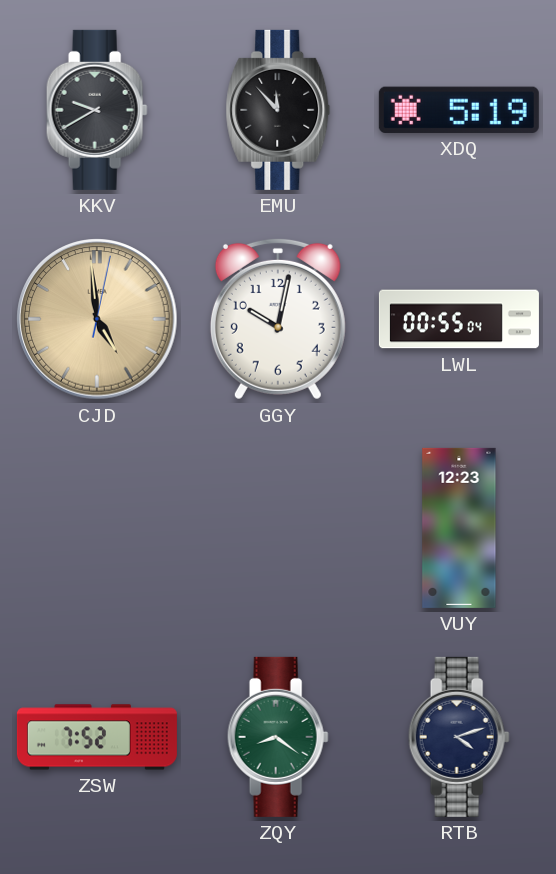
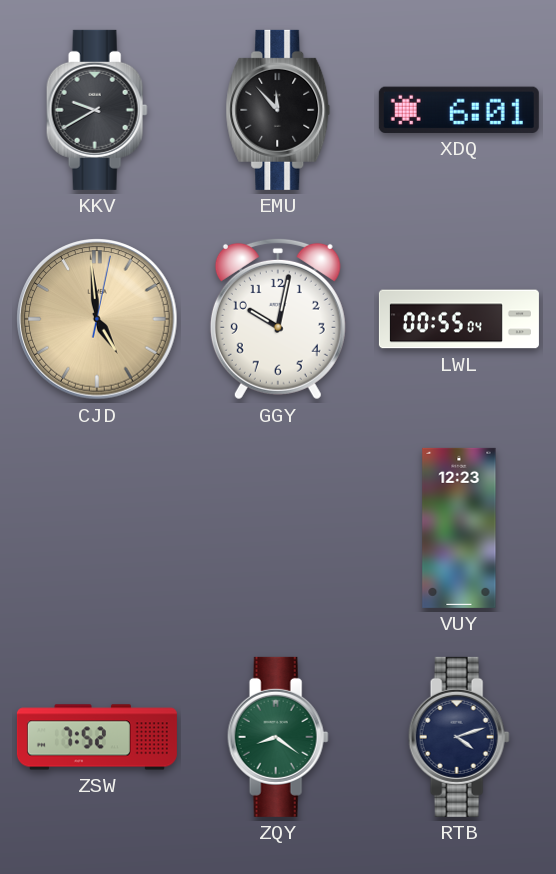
XDQ: 5:19 -> 6:01 (459, 110)
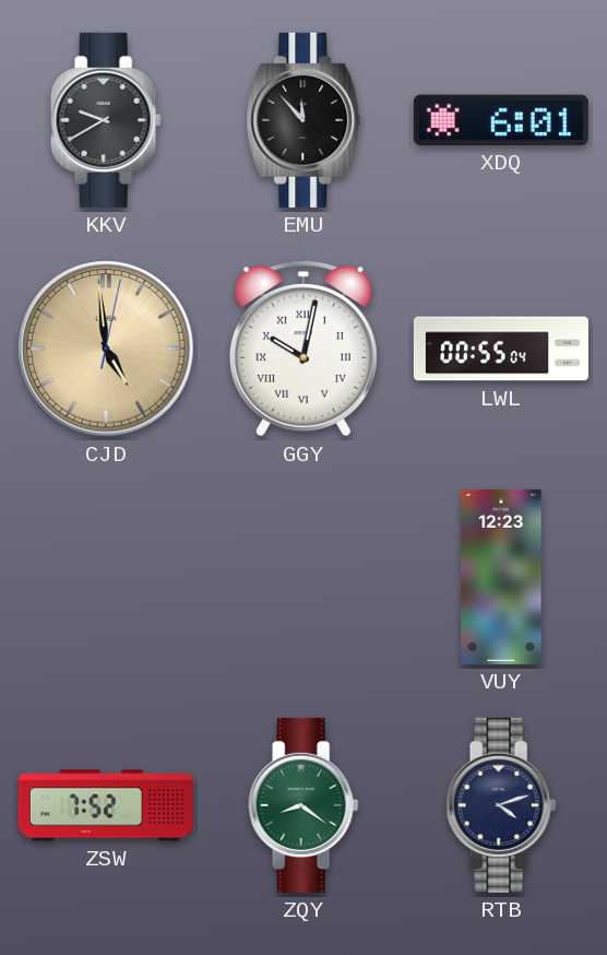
GGY numerals: Arabic -> Roman (303, 349)
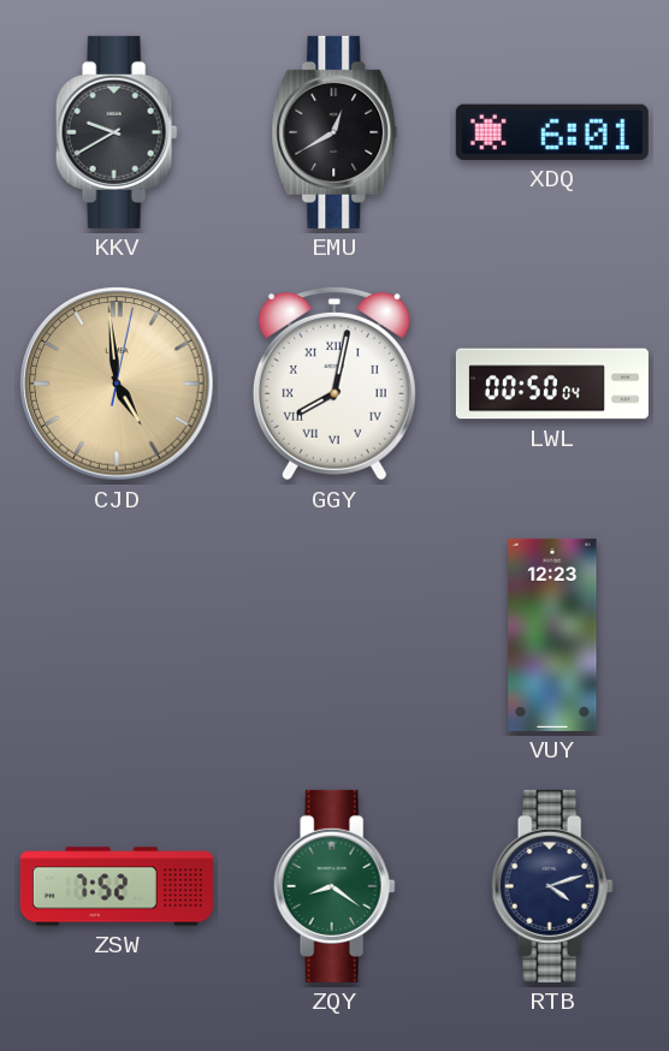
EMU: 11:53 -> 12:40 (334, 132)
GGY: 10:02 -> 8:02 (334, 384)
LWL: 00:55 -> 00:50 (552, 384)
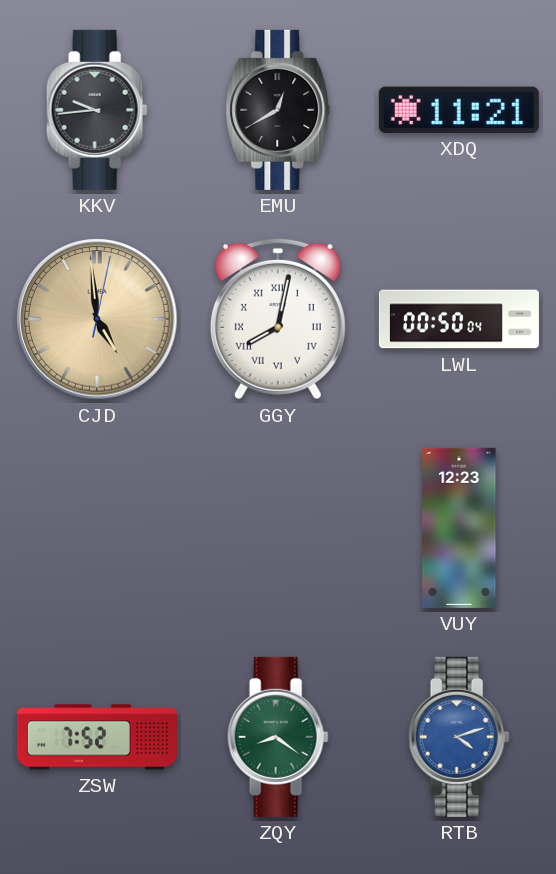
KKV: 9:40 -> 9:44 (97, 110)
XDQ: 6:01 -> 11:21 (459, 110)
RTB dial: navy -> blue (459, 737)
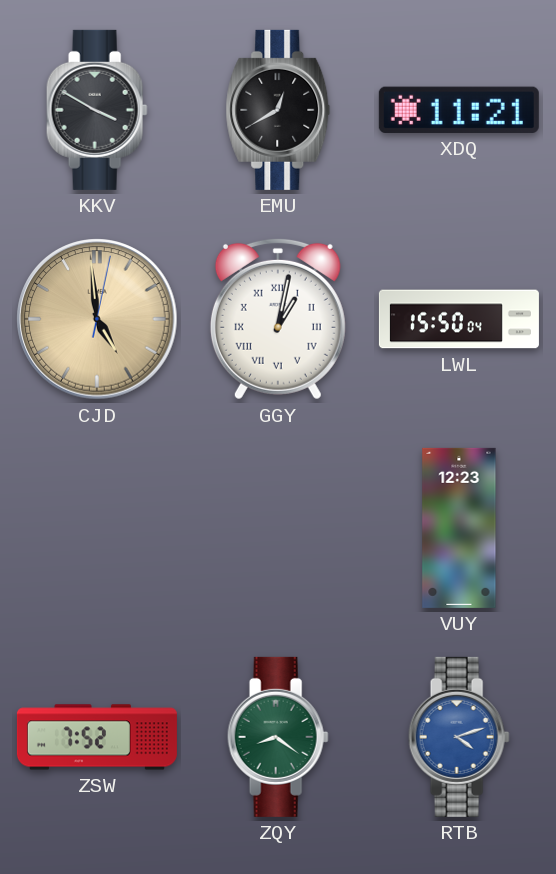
KKV: 9:44 -> 3:50 (97, 110)
GGY: 8:02 -> 1:02 (278, 319)
LWL: 00:50 -> 15:50 (459, 319)
